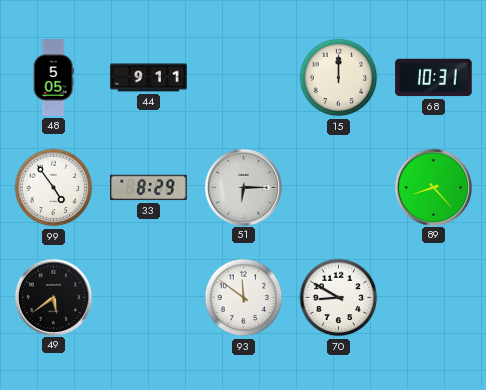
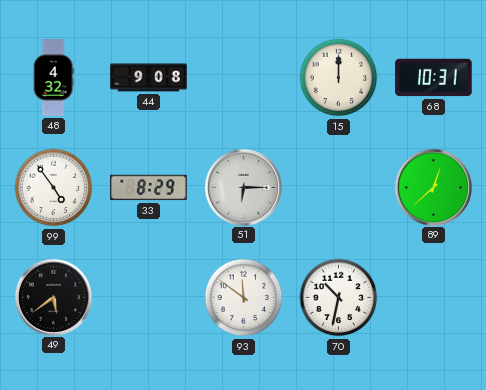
48: 5:05 -> 4:32 (53, 78)
44: 9:11 -> 9:08 (149, 78)
89: 8:23 -> 12:38 (433, 187)
70: 8:50 -> 10:32 (339, 298)
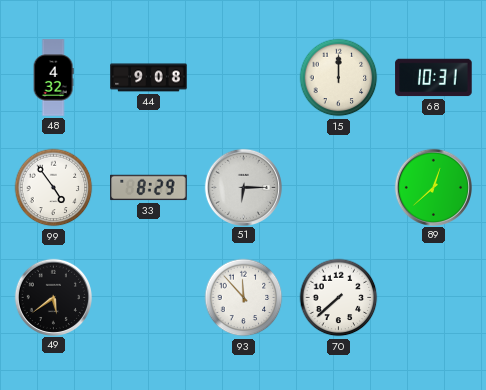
93: 11:51 -> 11:53 (244, 298)
70: 10:32 -> 7:38 (339, 298)
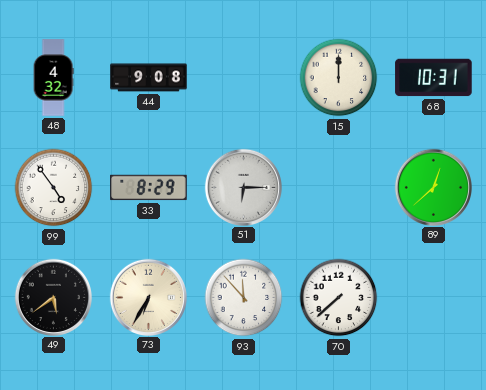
73: none -> 6:35 (148, 297)
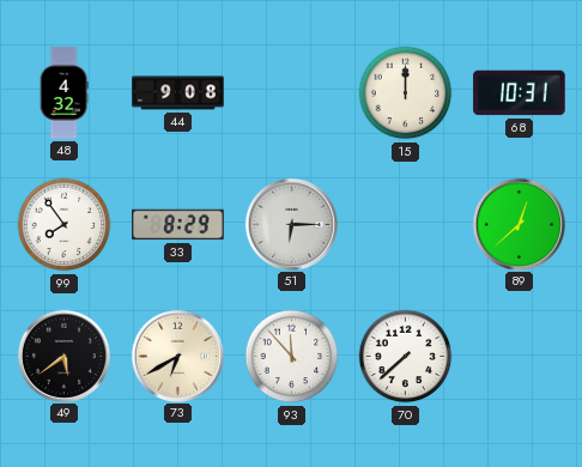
99: 4:54 -> 7:54 (65, 225)
73: 6:35 -> 6:40 (177, 356)
